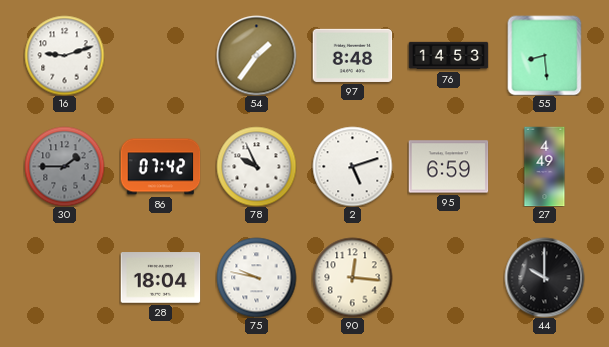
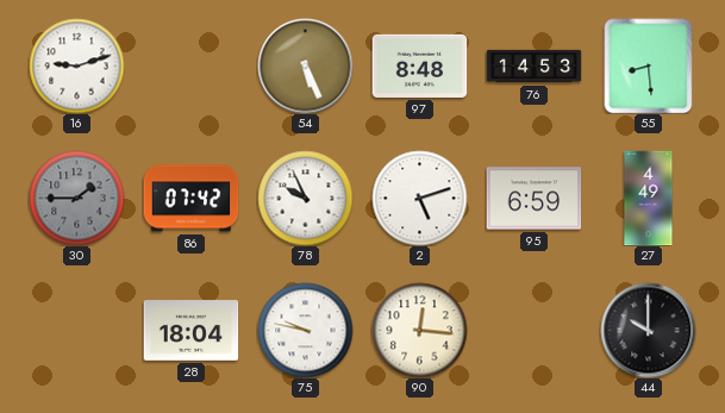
54: 1:36 -> 5:26 (305, 65)
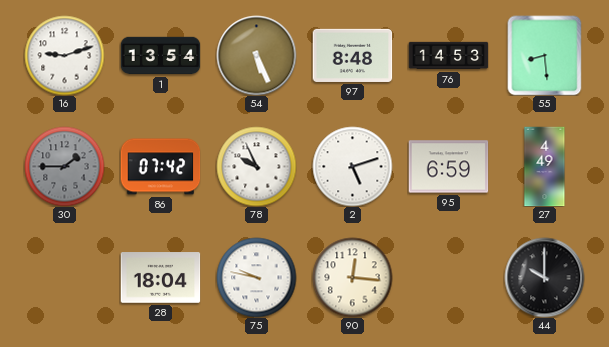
1: none -> 13:54 (160, 56)
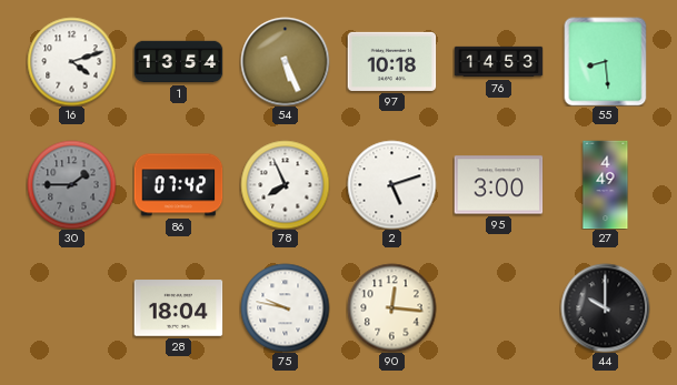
16: 9:12 -> 4:12 (71, 61)
97: 8:48 -> 10:18 (391, 61)
78: 9:56 -> 7:56 (285, 184)
95: 6:59 -> 3:00 (498, 185)
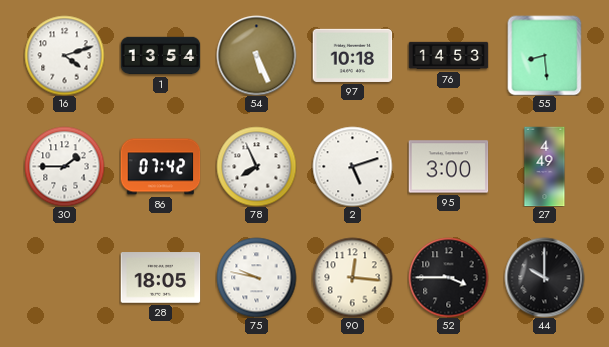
30 dial: grey -> white (64, 166)
28: 18:04 -> 18:05 (160, 278)
52: none -> 3:45 (448, 277)
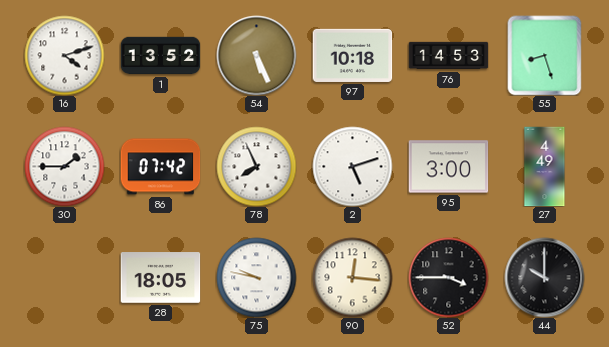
1: 13:54 -> 13:52 (160, 56)
55: 8:29 -> 8:27 (545, 55)
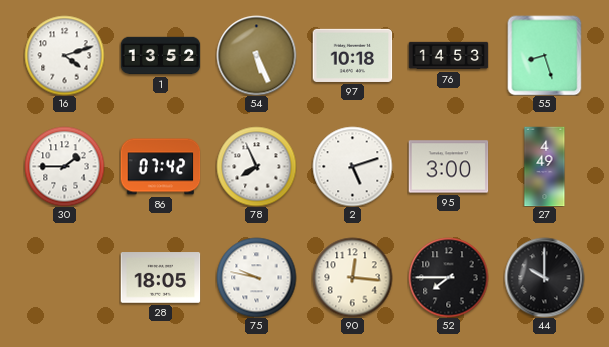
52: 3:45 -> 7:45 (448, 277)
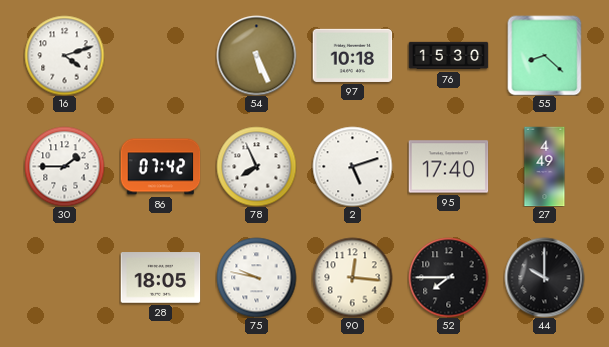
1: 13:52 -> none (160, 56)
76: 14:53 -> 15:30 (448, 56)
55: 8:27 -> 8:22 (545, 55)
95: 3:00 -> 17:40 (448, 167)
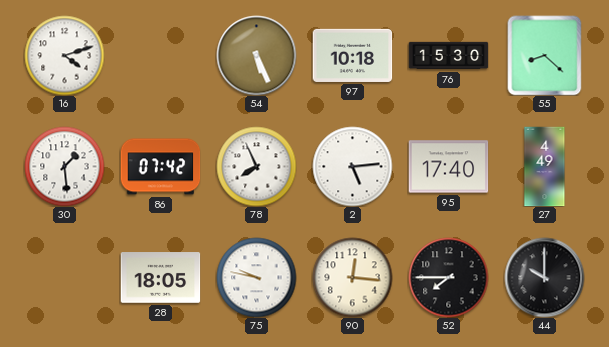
30: 1:45 -> 1:29 (64, 166)
2: 5:12 -> 5:14 (352, 166)
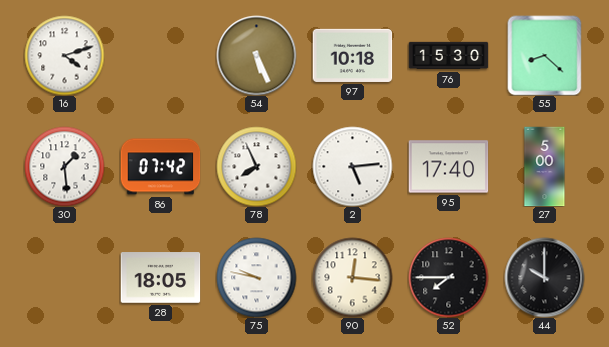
27: 4:49 -> 5:00 (545, 166)
